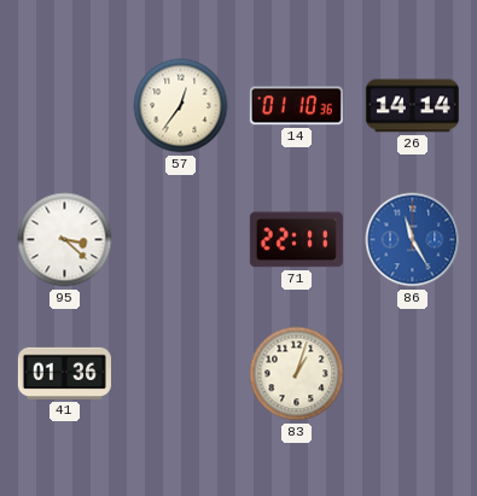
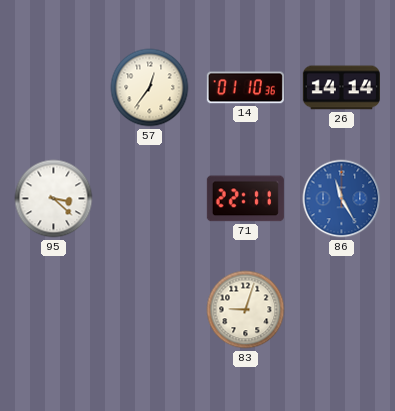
41: 01:36 -> none (64, 373)
83: 1:03 -> 9:03 (246, 310)
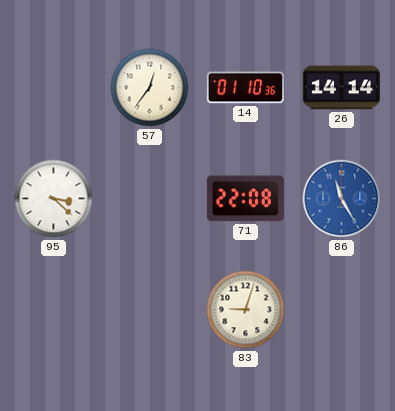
71: 22:11 -> 22:08 (245, 199)
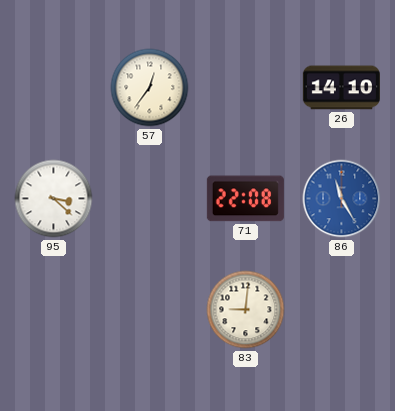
14: 01:10 -> none (245, 88)
26: 14:14 -> 14:10 (341, 88)
83: 9:03 -> 9:01 (246, 310)
